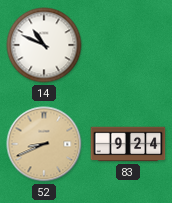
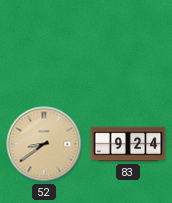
14: 10:49 -> none (44, 45)
52: 8:41 -> 8:39 (44, 144)
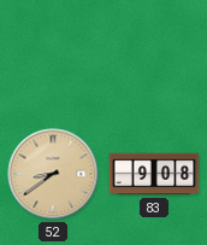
83: 9:24 -> 9:08 (154, 174)
